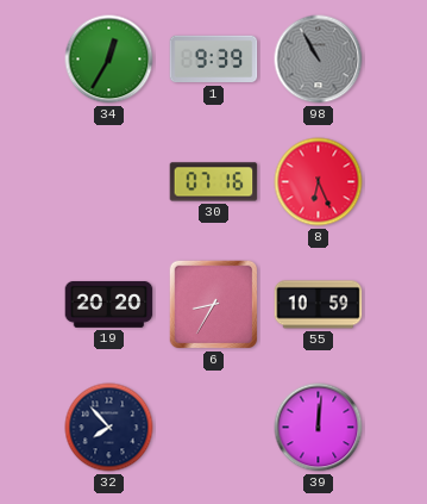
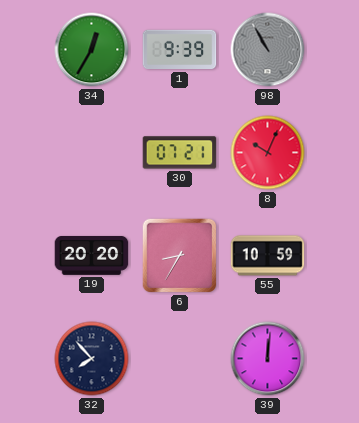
30: 07:16 -> 07:21 (180, 153)
8: 6:26 -> 10:04 (268, 153)
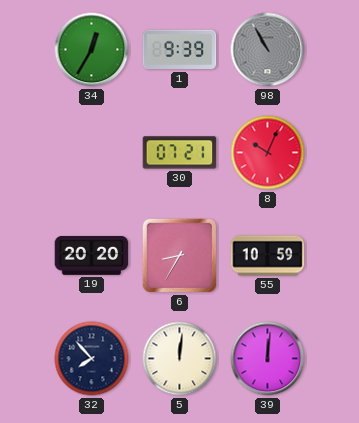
5: none -> 12:01 (180, 359)
